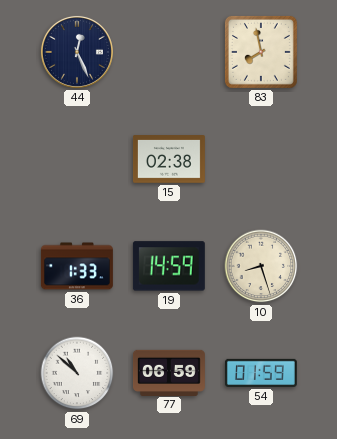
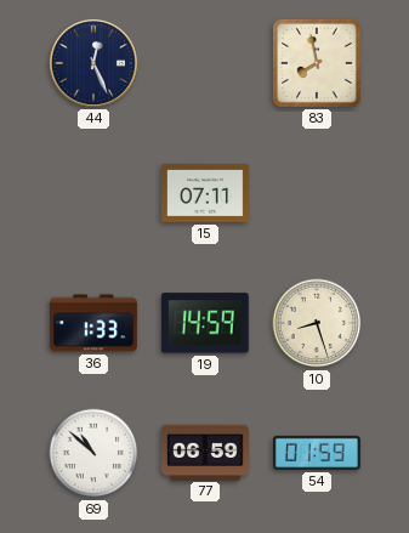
15: 02:38 -> 07:11 (205, 193)
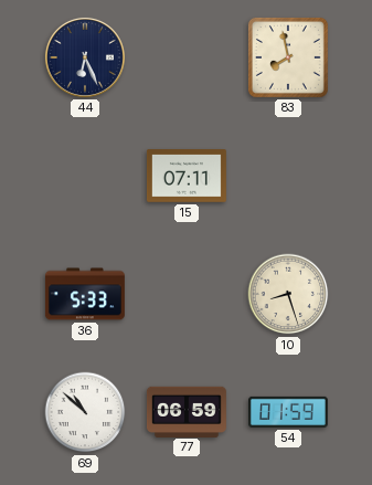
44: 12:26 -> 6:26 (85, 57)
36: 1:33 -> 5:33 (85, 294)
19: 14:59 -> none (205, 323)
